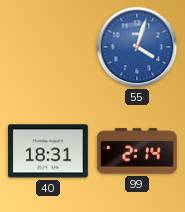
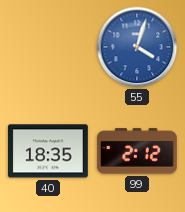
40: 18:31 -> 18:35 (48, 151)
99: 2:14 -> 2:12 (138, 151)
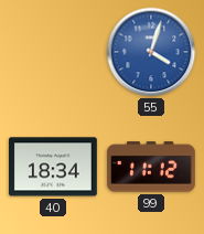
40: 18:35 -> 18:34 (53, 167)
99: 2:12 -> 11:12 (152, 167)
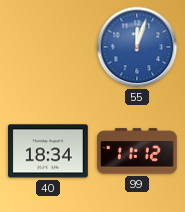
55: 4:03 -> 12:03 (137, 47)
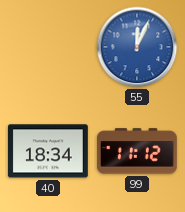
55: 12:03 -> 12:04 (137, 47)
